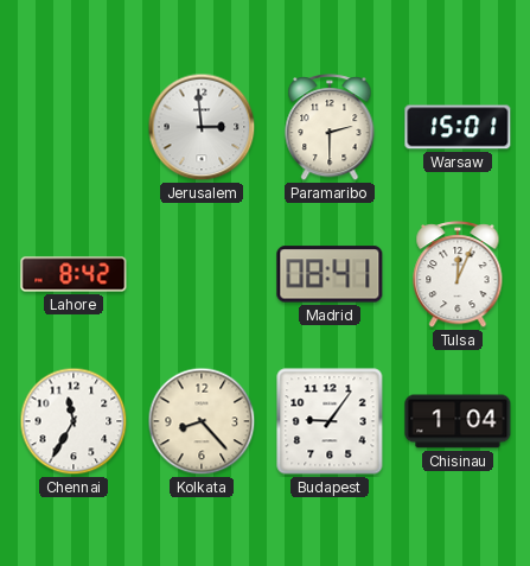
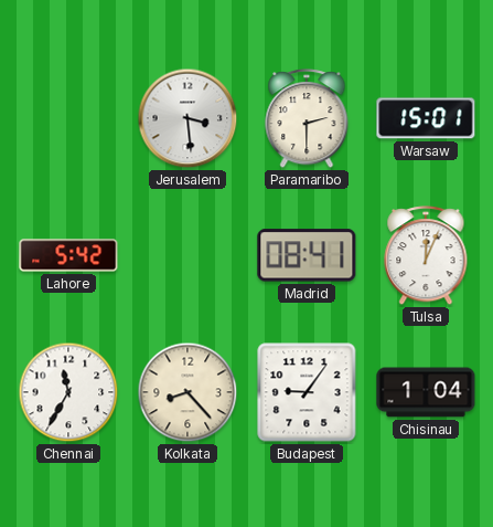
Jerusalem: 2:59 -> 3:29 (187, 118)
Lahore: 8:42 -> 5:42 (68, 255)
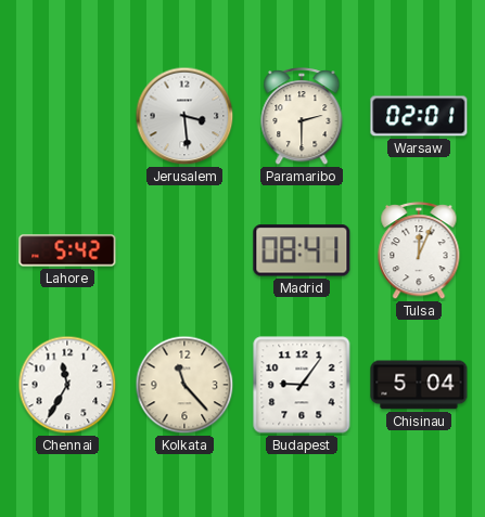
Warsaw: 15:01 -> 02:01 (419, 116)
Kolkata: 8:23 -> 11:23 (184, 385)
Chisinau: 1:04 -> 5:04 (419, 385)
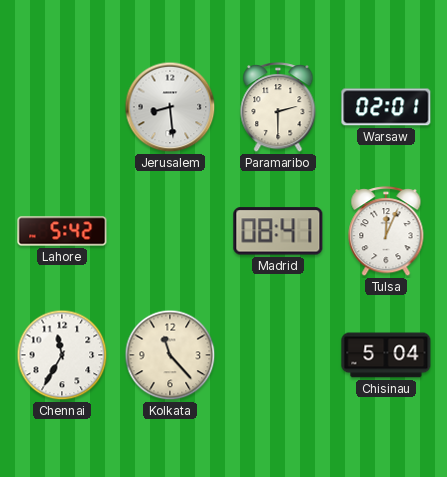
Jerusalem: 3:29 -> 8:29 (170, 107)
Budapest: 9:06 -> none (302, 385)
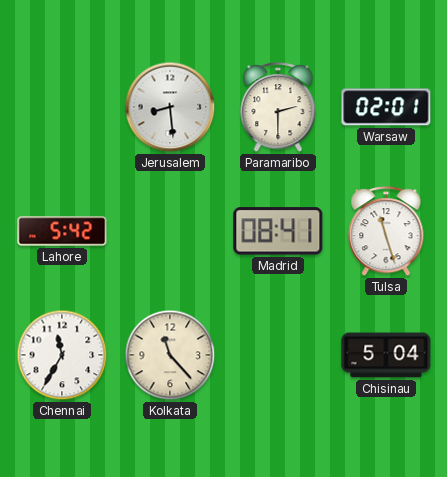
Tulsa: 12:04 -> 11:27 (386, 232)
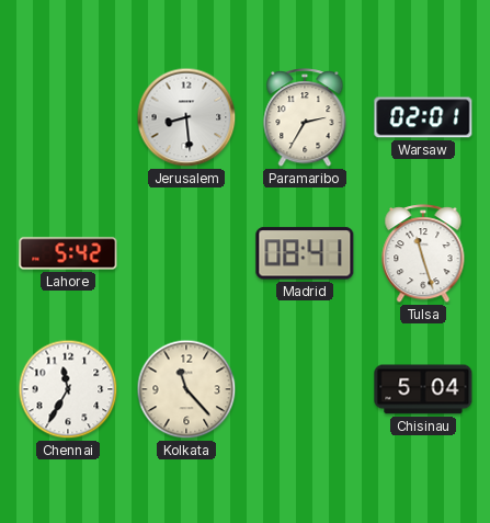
Paramaribo: 2:30 -> 2:35 (305, 118)
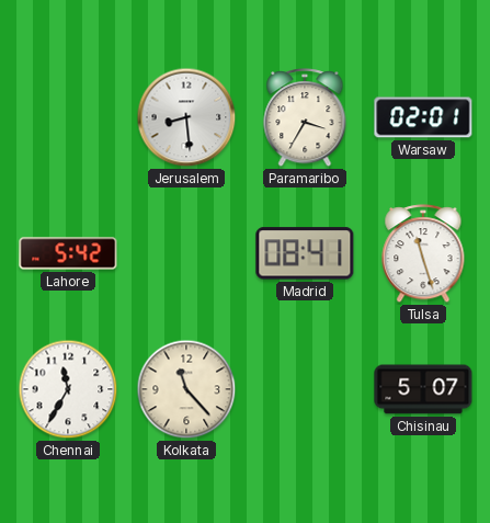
Paramaribo: 2:35 -> 3:35 (305, 118)
Chisinau: 5:04 -> 5:07 (423, 389)
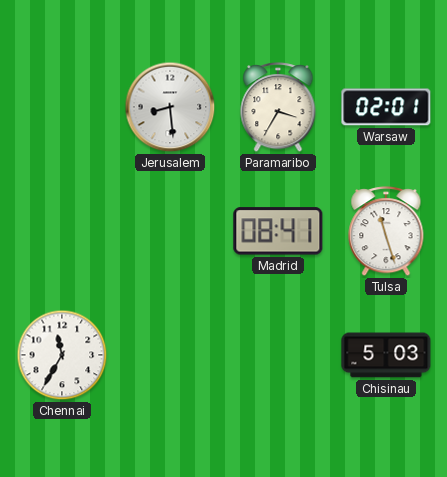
Lahore: 5:42 -> none (68, 253)
Kolkata: 11:23 -> none (186, 389)
Chisinau: 5:07 -> 5:03 (386, 355)
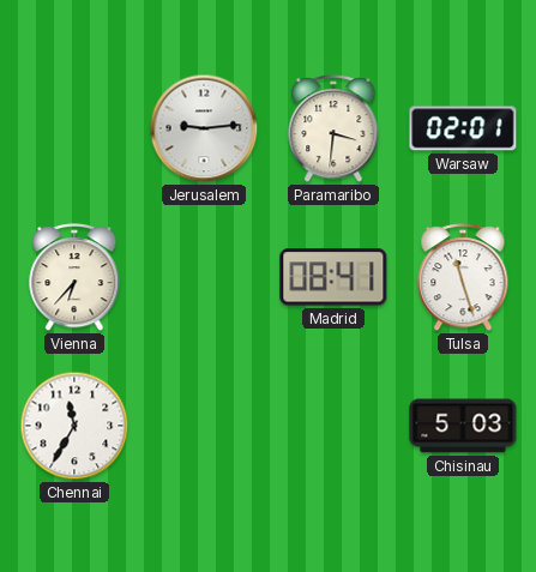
Jerusalem: 8:29 -> 9:14 (204, 128)
Paramaribo: 3:35 -> 3:31 (333, 130)
Vienna: none -> 6:37 (74, 278)
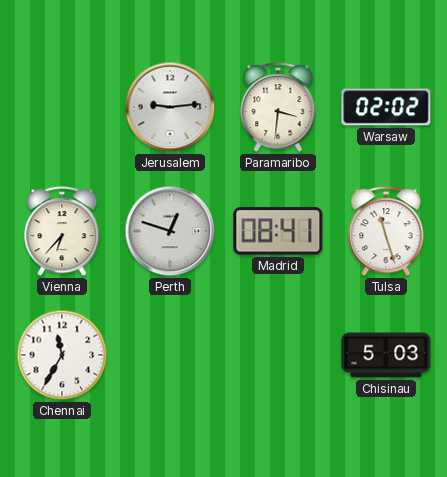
Warsaw: 02:01 -> 02:02 (386, 107)
Perth: none -> 12:48 (170, 231)
